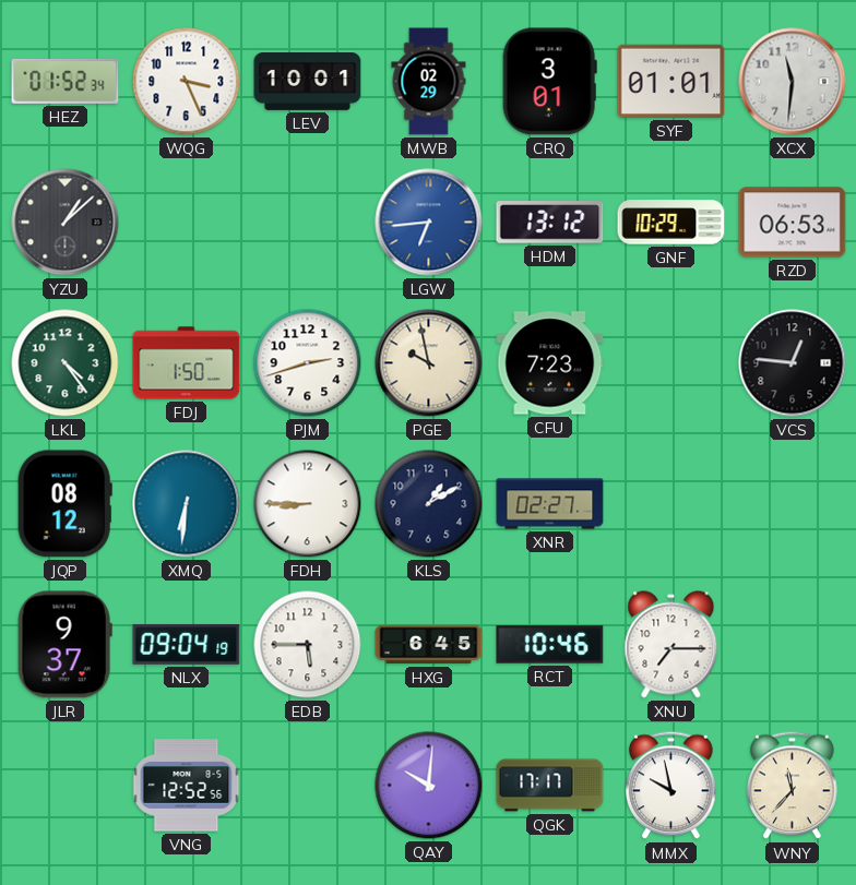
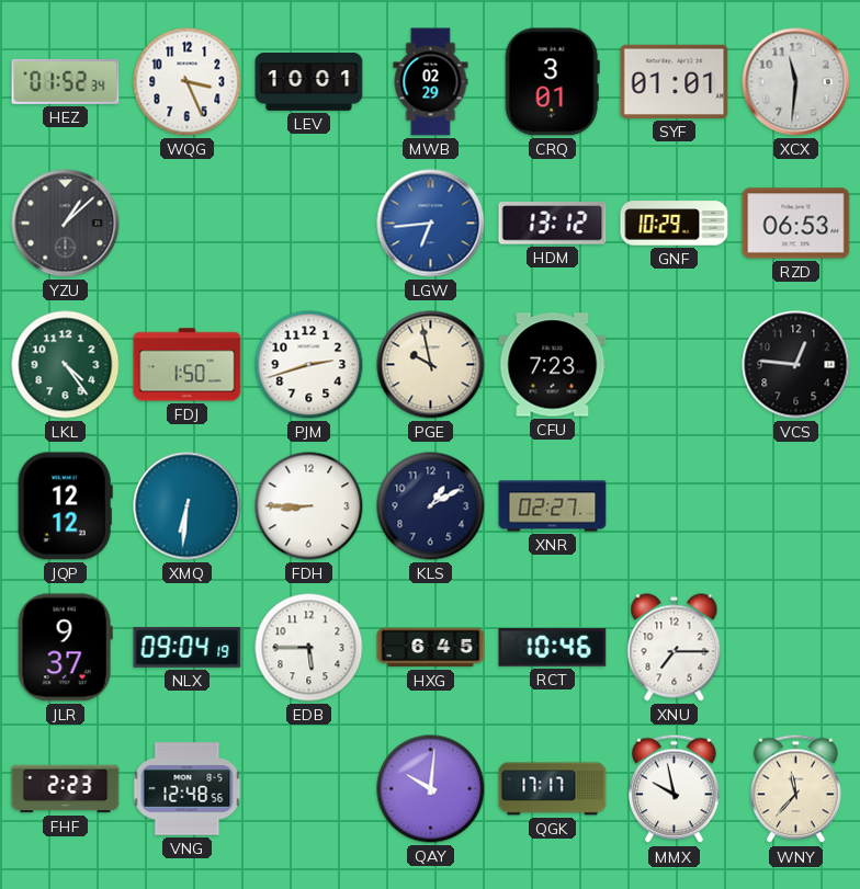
JQP: 08:12 -> 12:12 (65, 506)
FHF: none -> 2:23 (66, 789)
VNG: 12:52 -> 12:48 (188, 789)
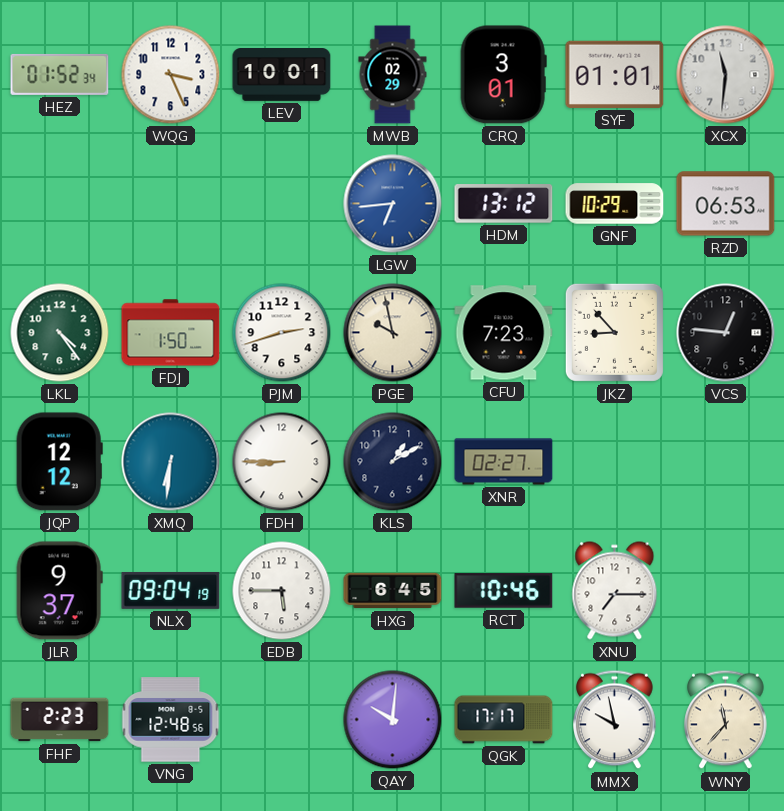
YZU: 1:08 -> none (66, 224)
JKZ: none -> 8:53 (614, 332)
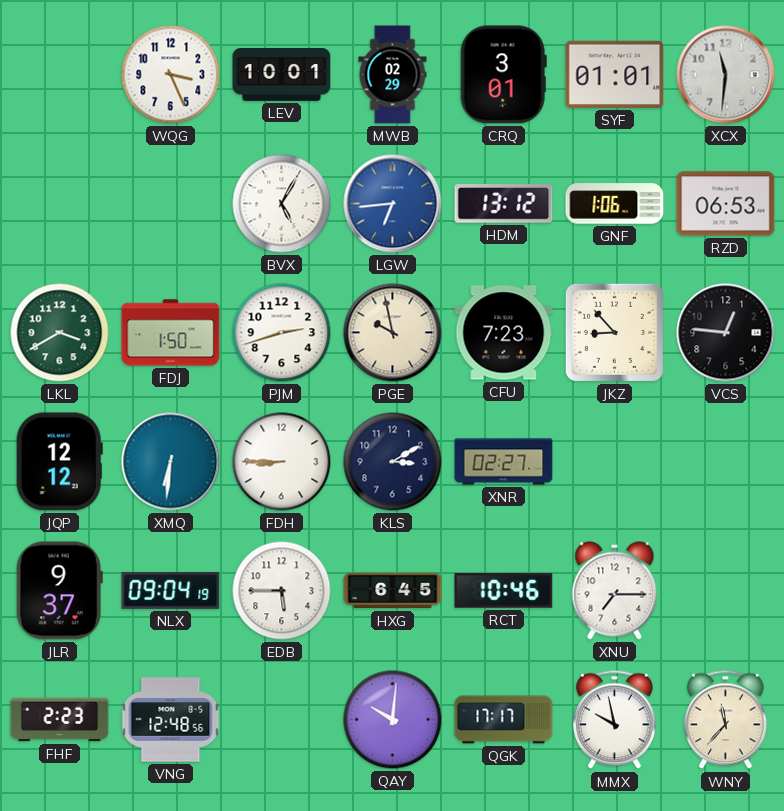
HEZ: 01:52 -> none (60, 74)
BVX: none -> 5:05 (282, 204)
GNF: 10:29 -> 1:06 (615, 204)
LKL: 4:24 -> 3:40 (60, 333)
KLS: 1:10 -> 3:10 (393, 462)
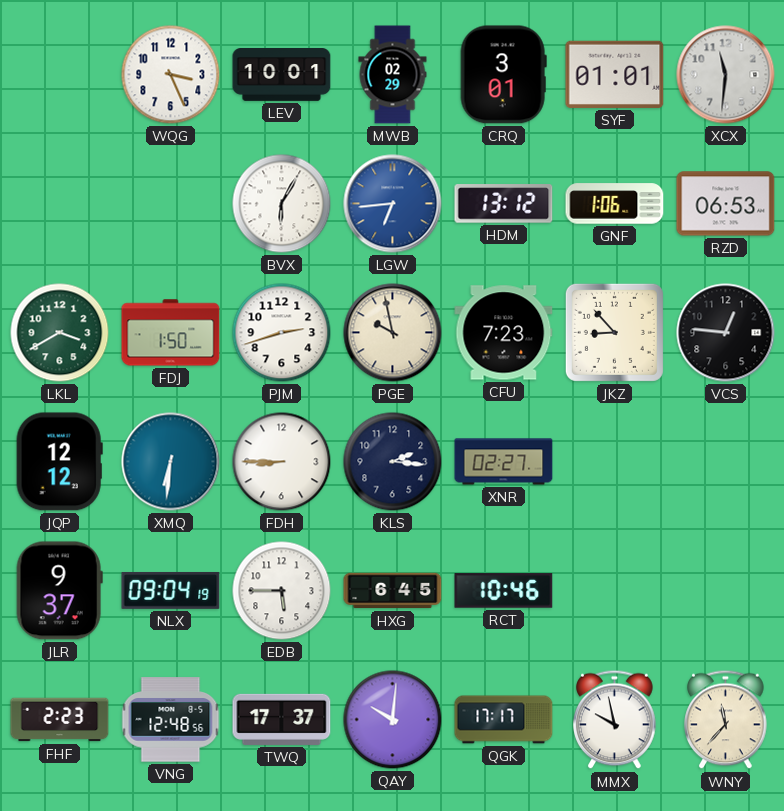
BVX: 5:05 -> 6:05 (282, 204)
KLS: 3:10 -> 2:16 (393, 462)
XNU: 7:15 -> none (615, 591)
TWQ: none -> 17:37 (282, 719)
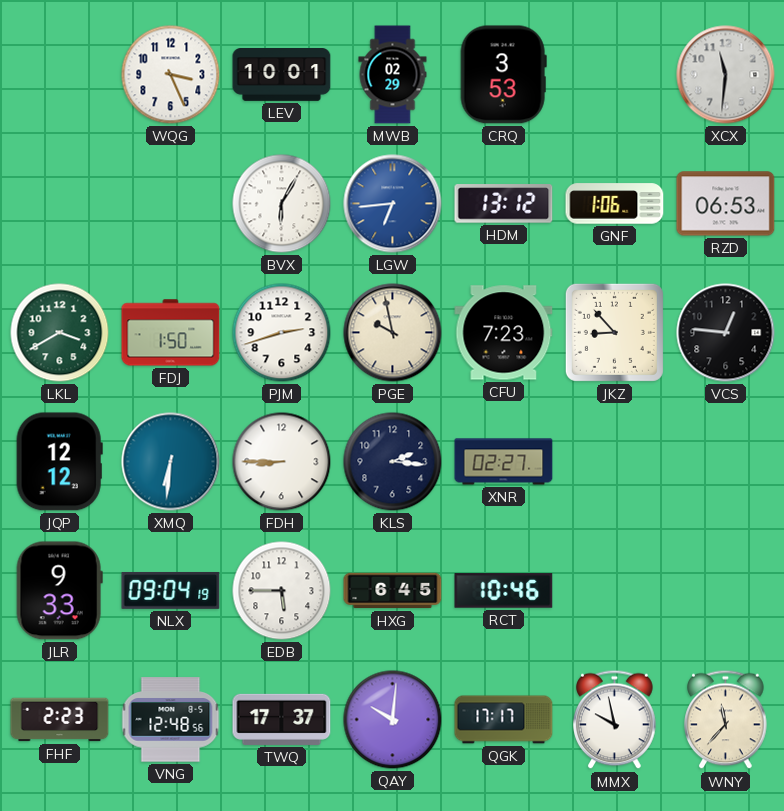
CRQ: 3:01 -> 3:53 (503, 75)
SYF: 01:01 -> none (615, 74)
JLR: 9:37 -> 9:33 (59, 591)
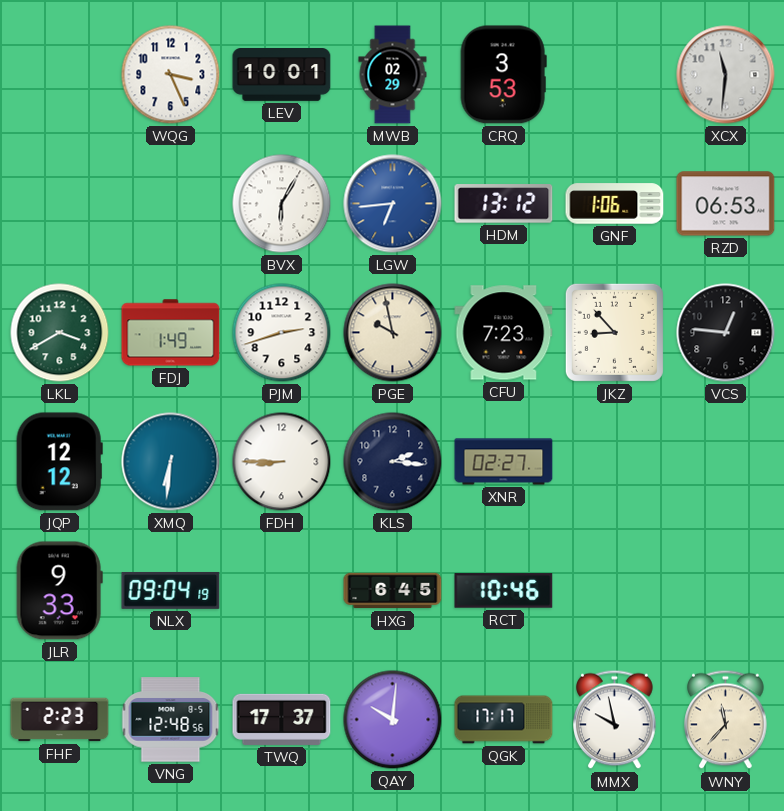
FDJ: 1:50 -> 1:49 (171, 333)
EDB: 5:45 -> none (282, 591)
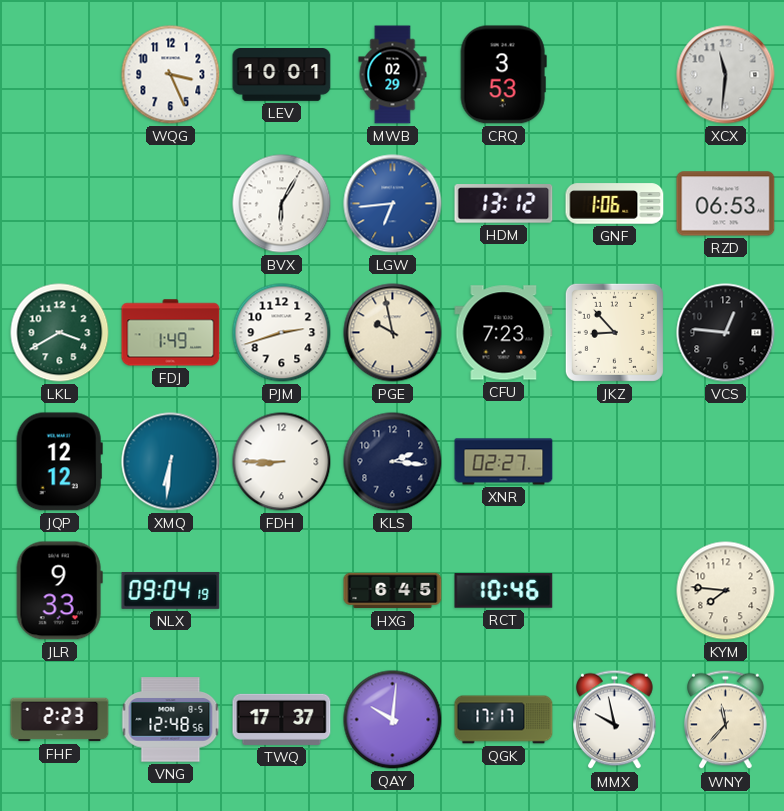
KYM: none -> 7:46 (726, 591)
